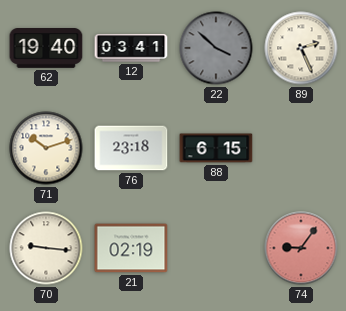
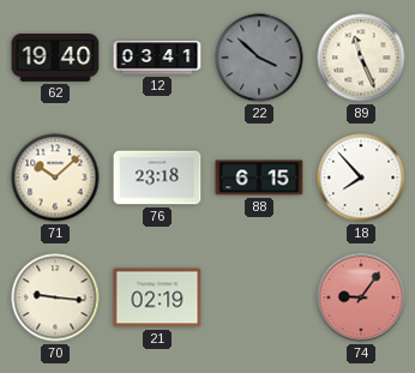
89: 2:26 -> 11:26 (361, 58)
71: 10:12 -> 10:08 (55, 178)
18: none -> 7:53 (361, 178)
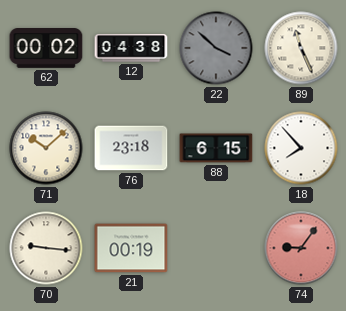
62: 19:40 -> 00:02 (46, 49)
12: 03:41 -> 04:38 (131, 48)
21: 02:19 -> 00:19 (131, 248)
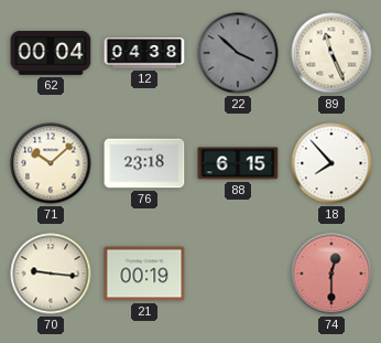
62: 00:02 -> 00:04 (51, 54)
74: 9:06 -> 12:30 (331, 274)
